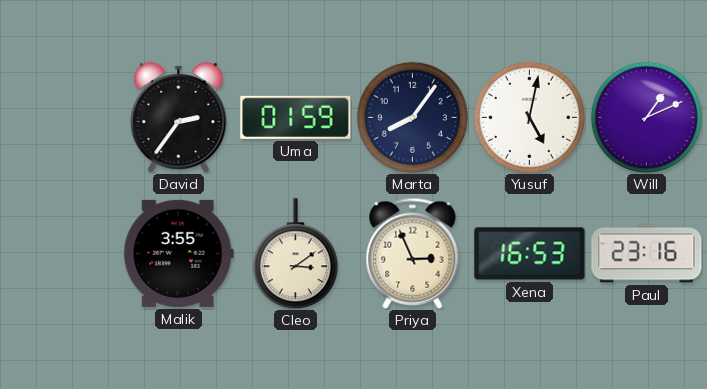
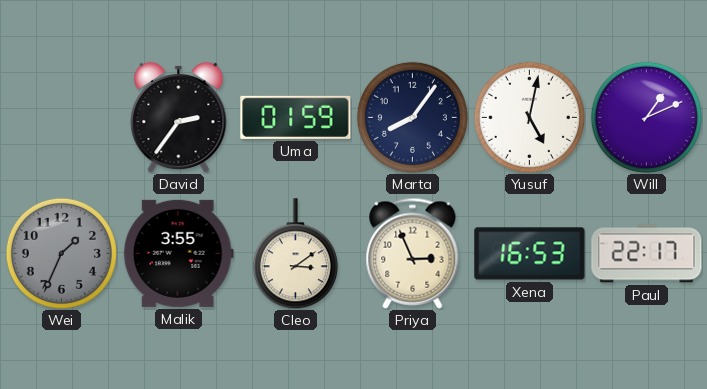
Wei: none -> 1:34 (61, 253)
Paul: 23:16 -> 22:17 (647, 254)
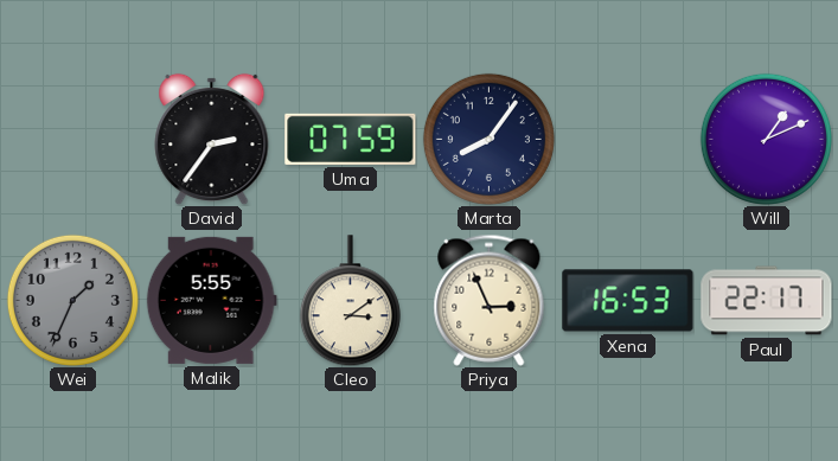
Uma: 01:59 -> 07:59 (351, 139)
Yusuf: 5:02 -> none (529, 117)
Malik: 3:55 -> 5:55 (211, 300)
